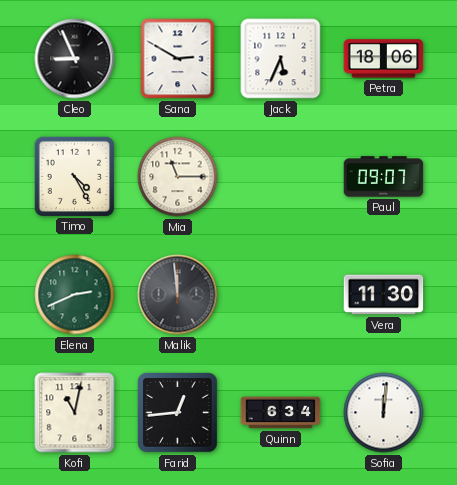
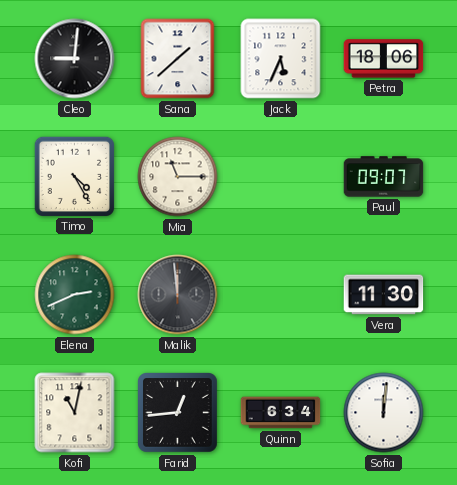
Cleo: 8:56 -> 9:01 (75, 59)
Sana: 2:50 -> 1:38 (178, 59)
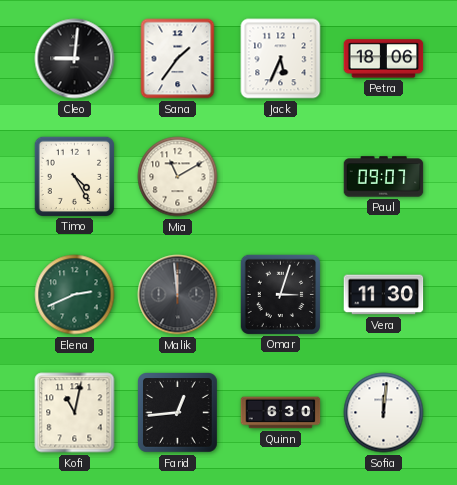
Sana: 1:38 -> 1:36 (178, 59)
Mia: 11:15 -> 11:10 (178, 177)
Omar: none -> 3:03 (280, 294)
Quinn: 6:34 -> 6:30 (281, 413)
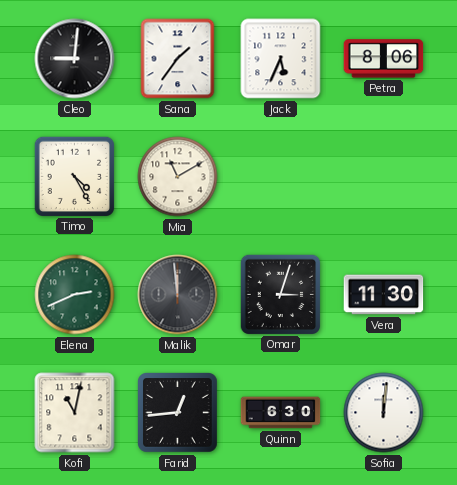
Petra: 18:06 -> 8:06 (384, 59)
Paul: 09:07 -> none (384, 177)
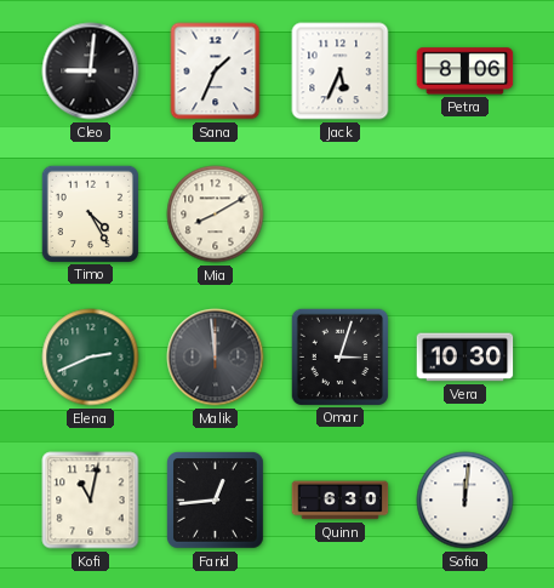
Sana: 1:36 -> 1:34 (216, 72)
Mia: 11:10 -> 8:10 (216, 215)
Vera: 11:30 -> 10:30 (466, 358)
